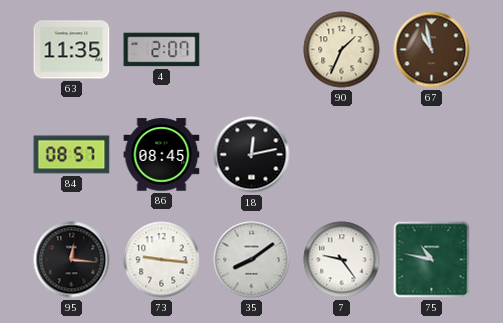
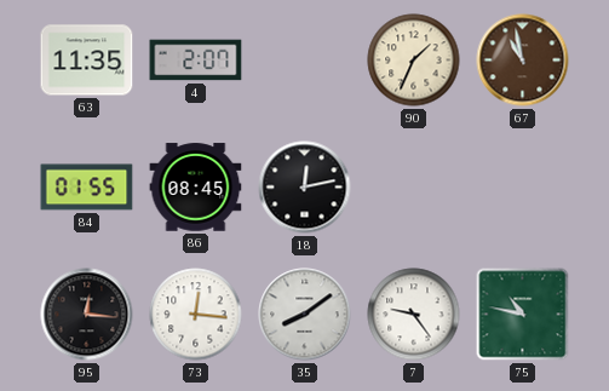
84: 08:57 -> 01:55 (87, 188)
73: 9:16 -> 12:16 (196, 315)
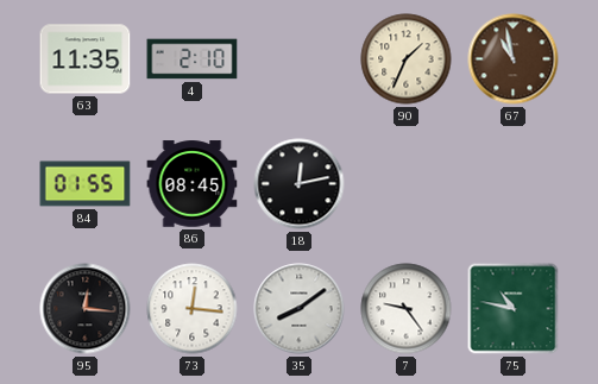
4: 2:07 -> 2:10 (193, 59)
